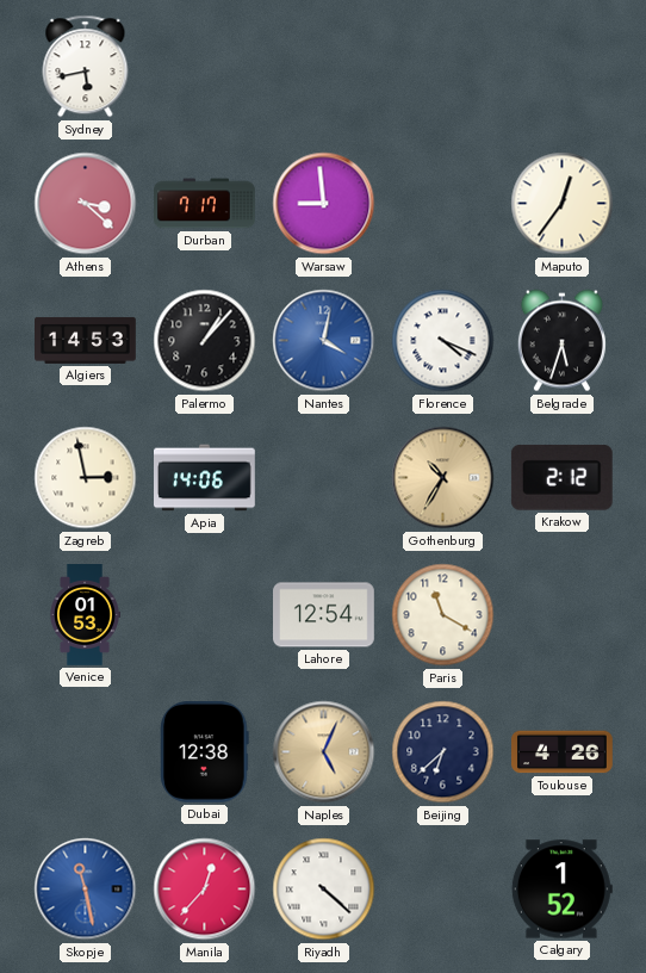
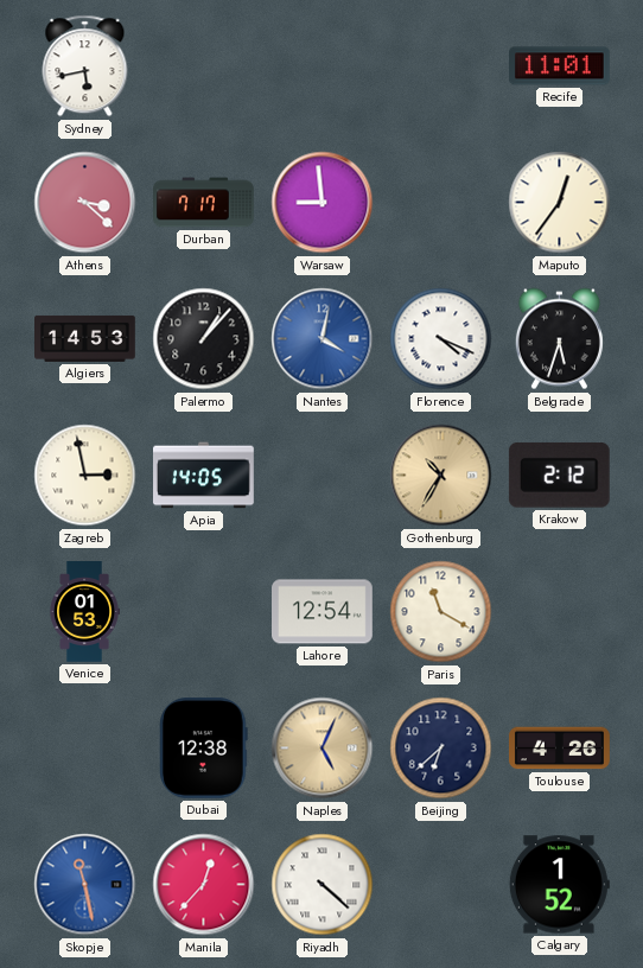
Recife: none -> 11:01 (559, 66)
Apia: 14:06 -> 14:05 (204, 476)
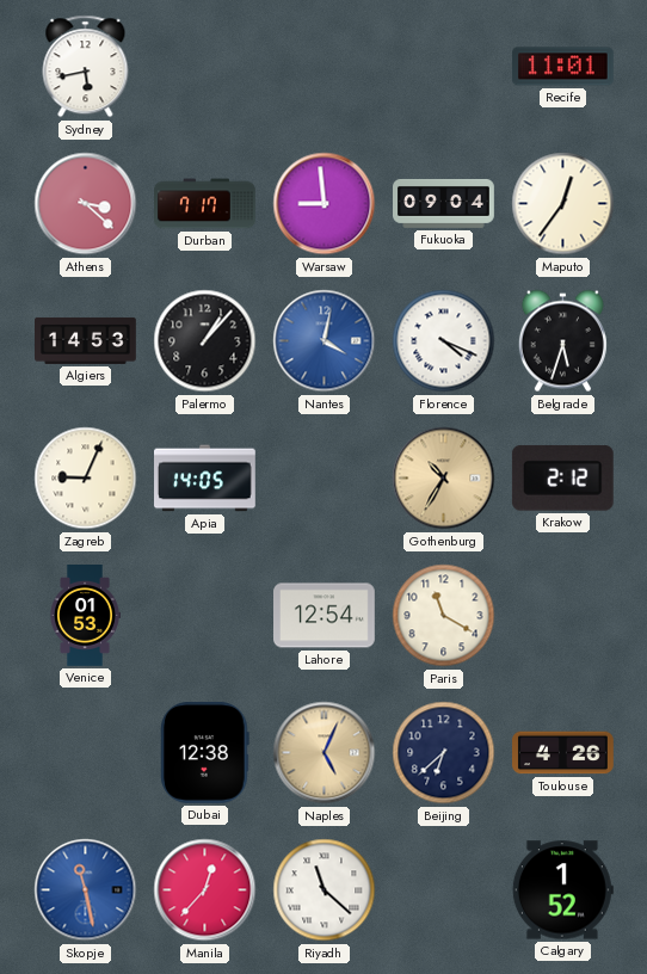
Fukuoka: none -> 09:04 (444, 203)
Zagreb: 2:58 -> 9:04 (86, 479)
Riyadh: 4:22 -> 11:22 (325, 890)
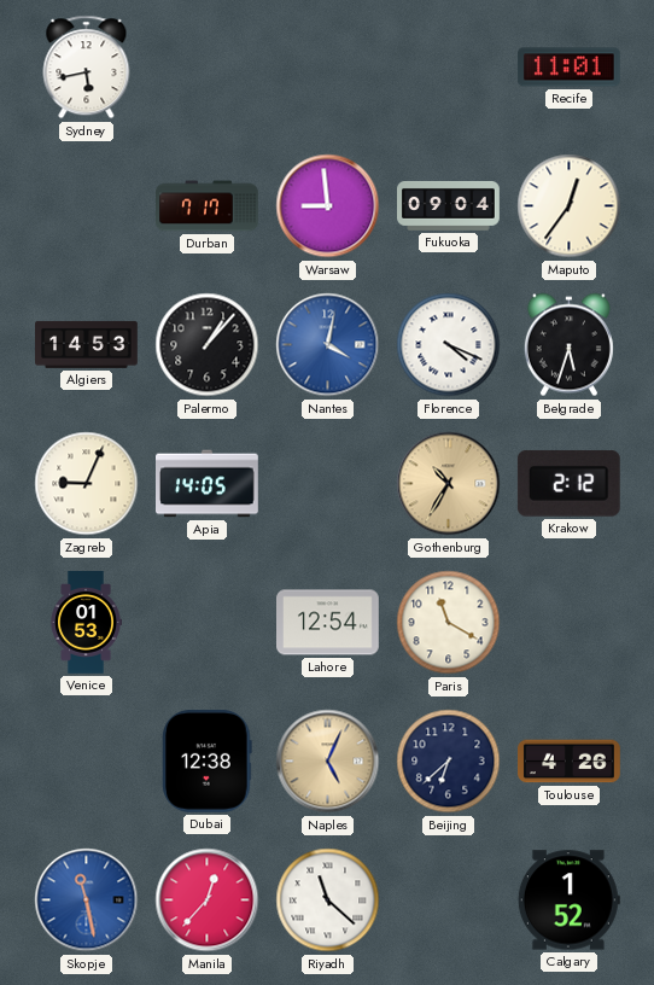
Athens: 3:22 -> none (86, 204)
